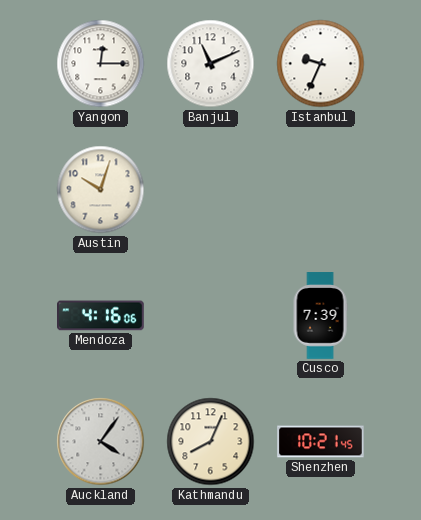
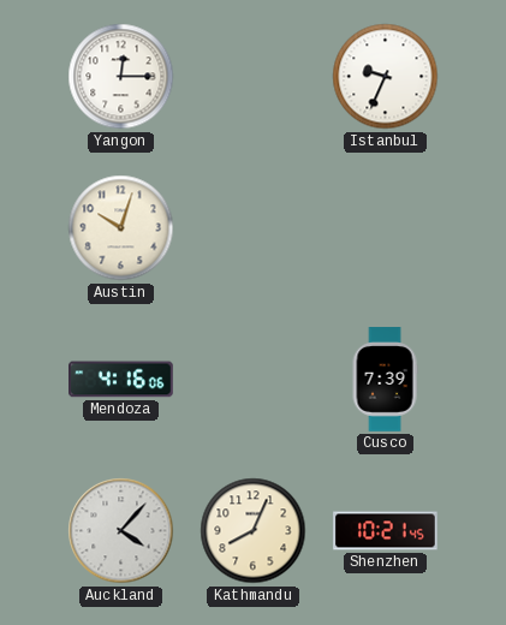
Banjul: 11:11 -> none (211, 64)
Auckland: 4:06 -> 4:07 (121, 531)
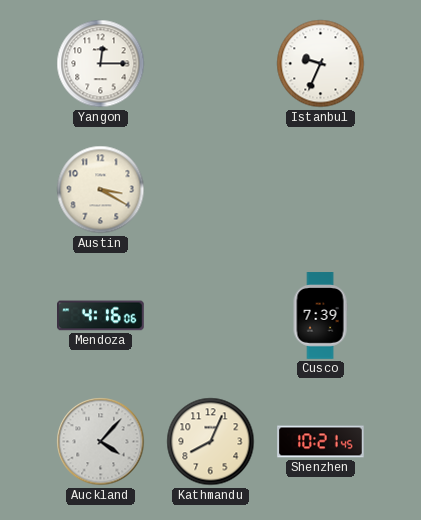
Austin: 10:03 -> 3:20 (101, 190)
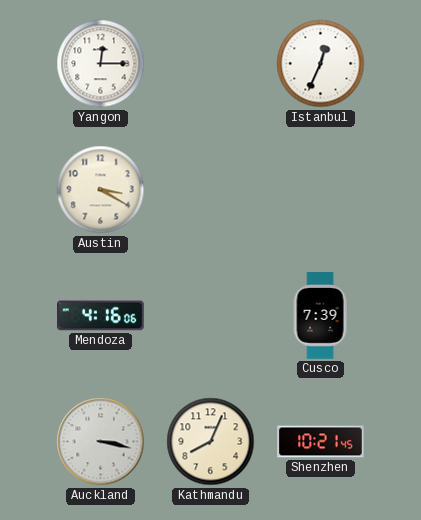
Istanbul: 9:34 -> 12:34 (321, 64)
Auckland: 4:07 -> 3:17 (101, 442)
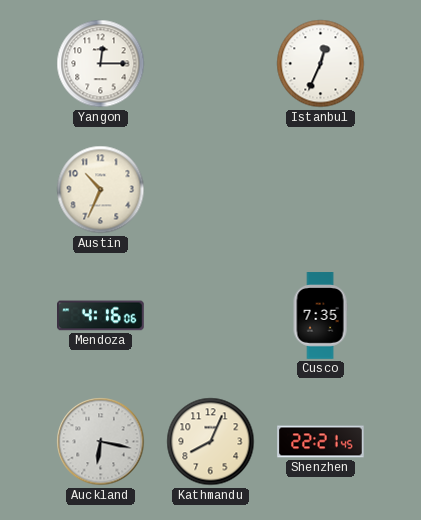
Austin: 3:20 -> 10:34 (101, 190)
Cusco: 7:39 -> 7:35 (320, 316)
Auckland: 3:17 -> 6:17 (101, 442)
Shenzhen: 10:21 -> 22:21 (321, 442)
